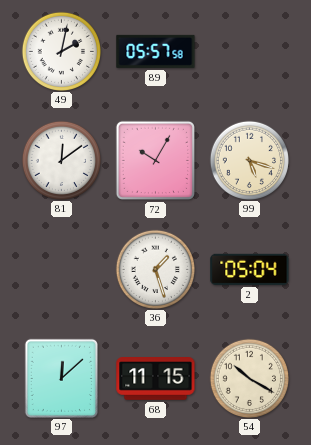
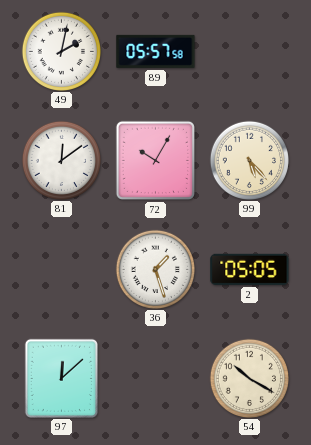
99: 5:18 -> 5:23 (249, 160)
2: 05:04 -> 05:05 (250, 269)
68: 11:15 -> none (156, 379)
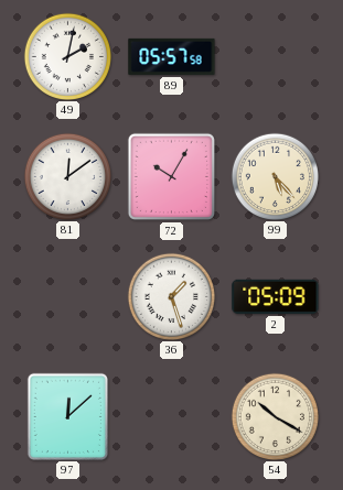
2: 05:05 -> 05:09 (276, 296)
